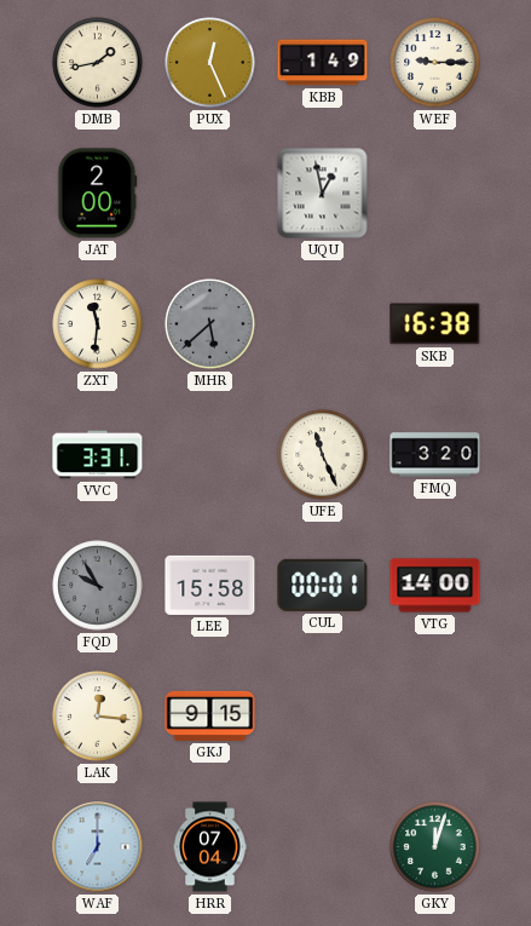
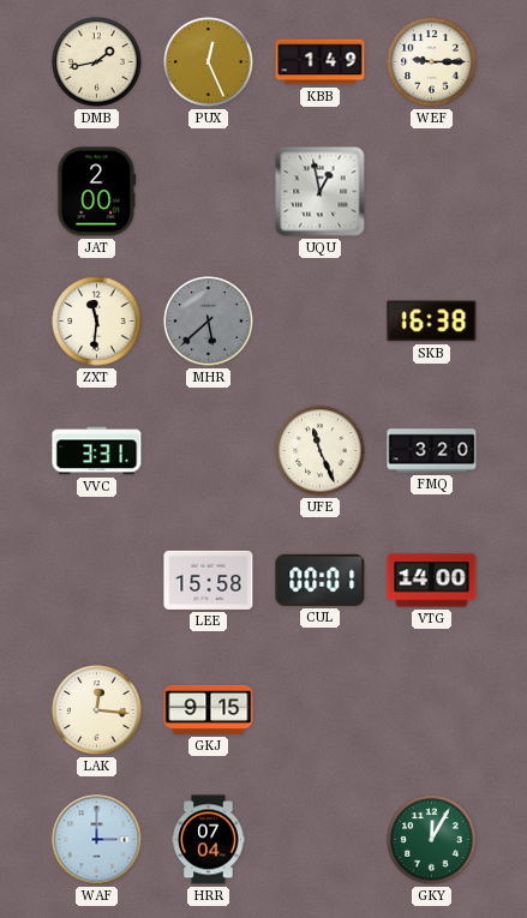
FQD: 9:55 -> none (98, 586)
WAF: 7:00 -> 3:00 (97, 840)
GKY: 12:03 -> 12:05 (432, 840)
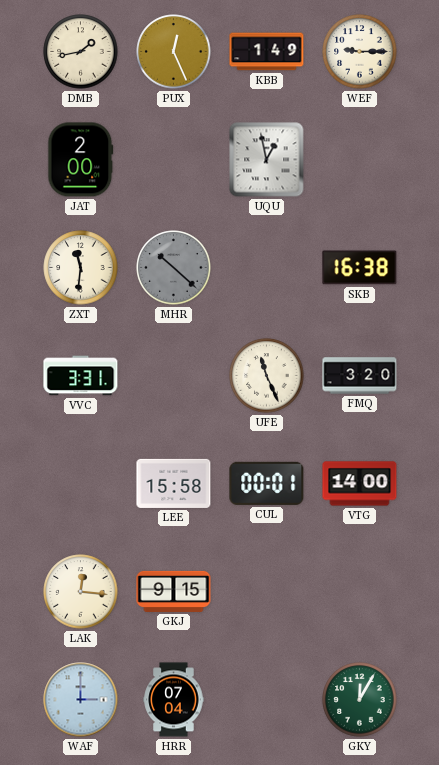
MHR: 5:38 -> 10:22 (174, 268)
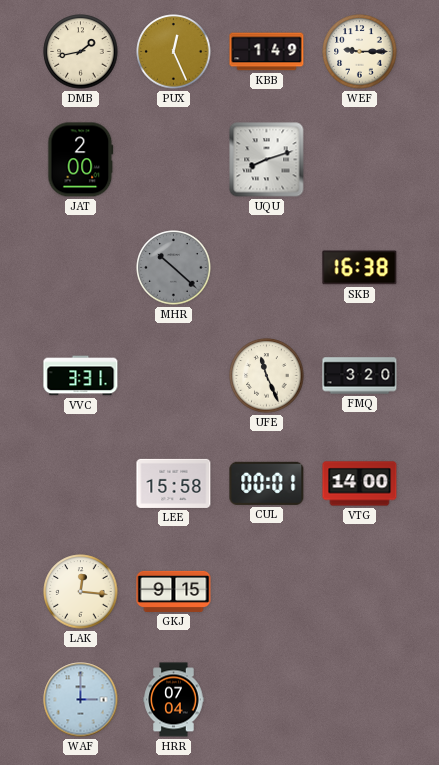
UQU: 12:58 -> 8:12 (267, 160)
ZXT: 11:31 -> none (81, 268)
GKY: 12:05 -> none (360, 700)
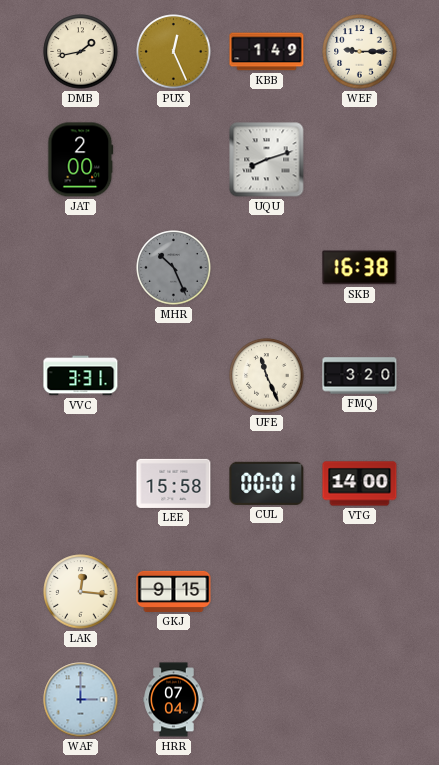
MHR: 10:22 -> 10:26 (174, 268)
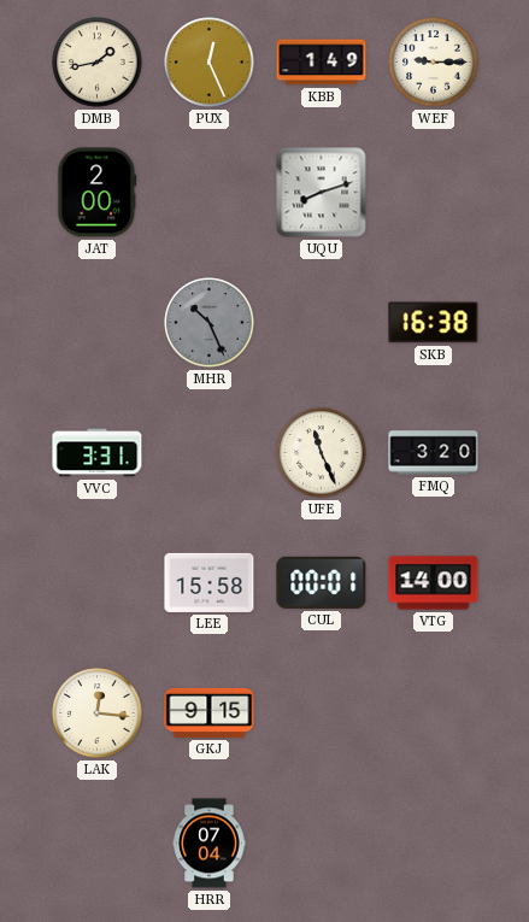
WAF: 3:00 -> none (81, 700)
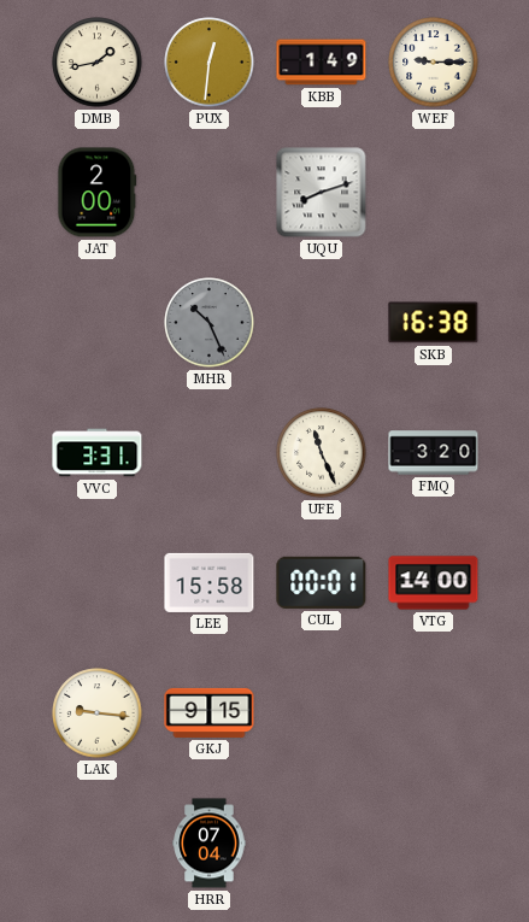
PUX: 12:26 -> 12:31 (210, 63)
LAK: 12:16 -> 9:16 (98, 713)
